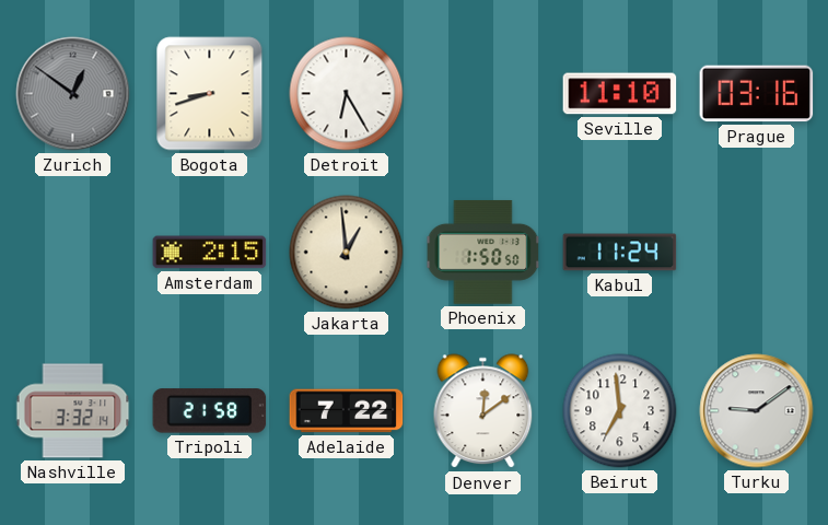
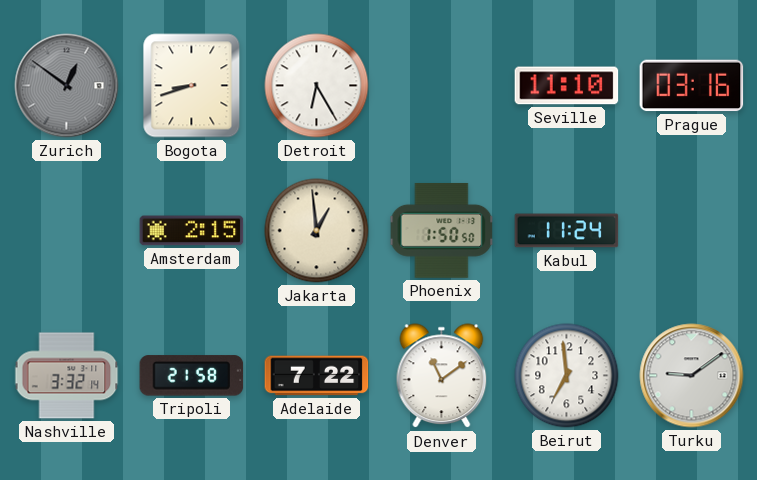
Denver: 12:09 -> 11:09 (442, 376)
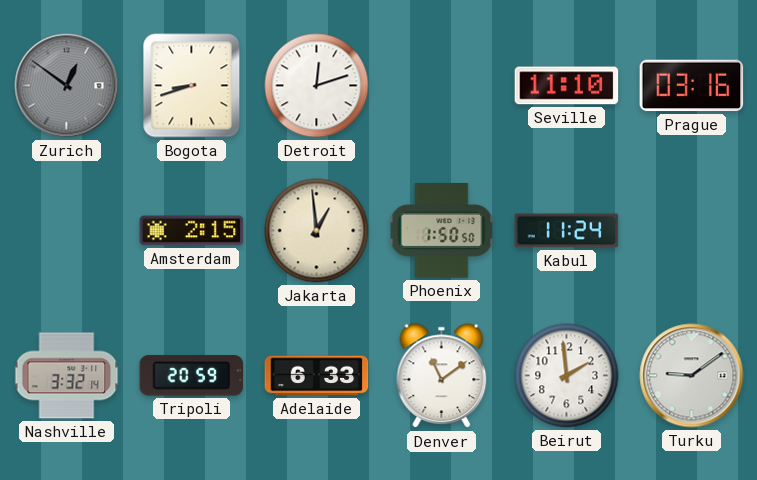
Detroit: 6:25 -> 12:12 (317, 86)
Tripoli: 21:58 -> 20:59 (192, 376)
Adelaide: 7:22 -> 6:33 (317, 376)
Beirut: 6:59 -> 1:59 (567, 376)
